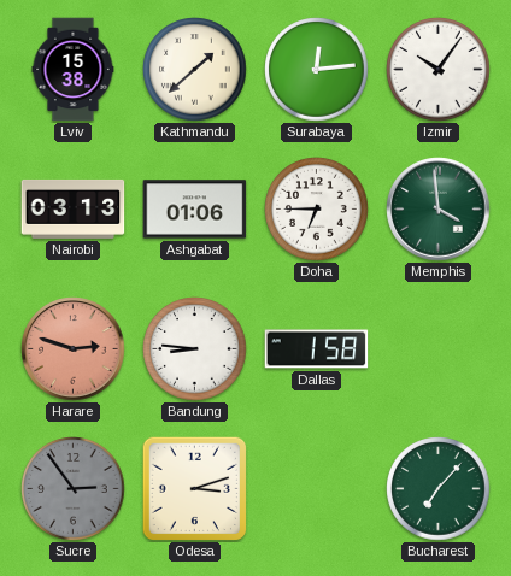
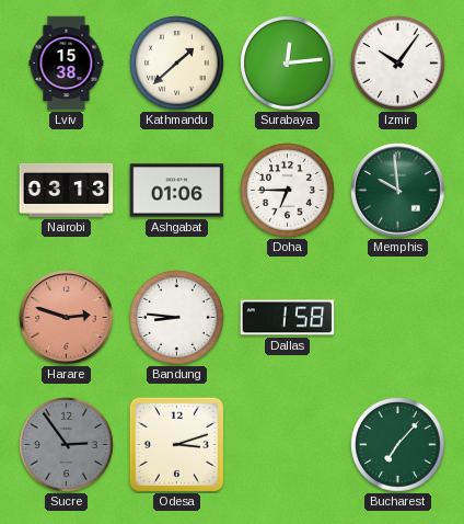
Memphis: 3:59 -> 9:59 (398, 191)
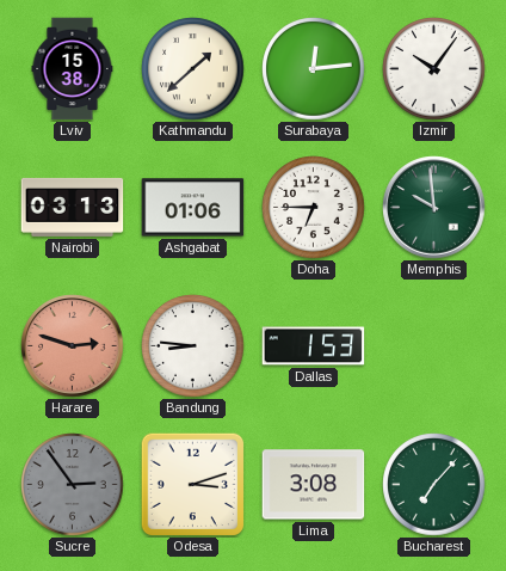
Dallas: 1:58 -> 1:53 (314, 346)
Lima: none -> 3:08 (314, 485)
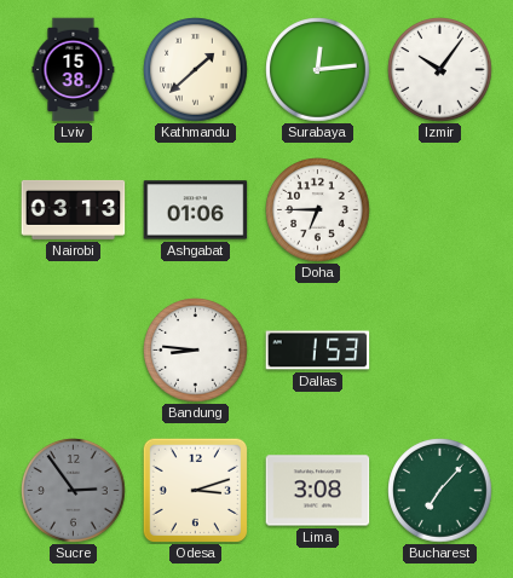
Memphis: 9:59 -> none (434, 208)
Harare: 2:48 -> none (73, 346)
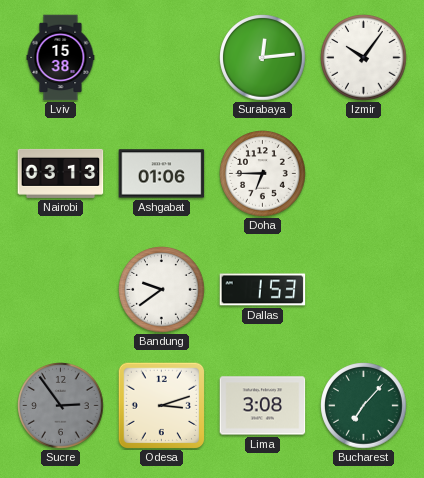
Kathmandu: 1:38 -> none (196, 70)
Bandung: 8:46 -> 9:39 (162, 290)
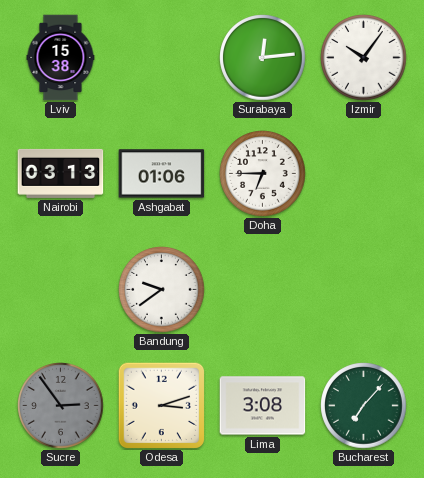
Dallas: 1:53 -> none (263, 290)
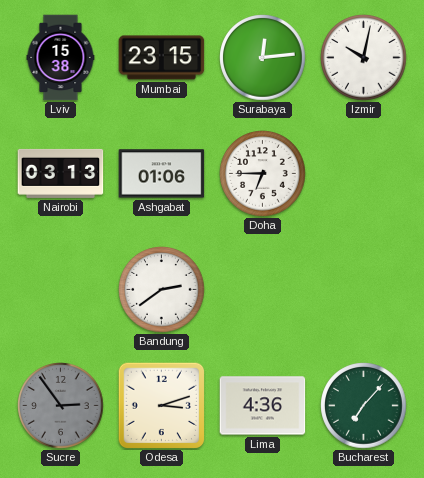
Mumbai: none -> 23:15 (162, 58)
Izmir: 10:06 -> 10:02 (364, 58)
Bandung: 9:39 -> 2:39 (162, 290)
Lima: 3:08 -> 4:36 (263, 406)
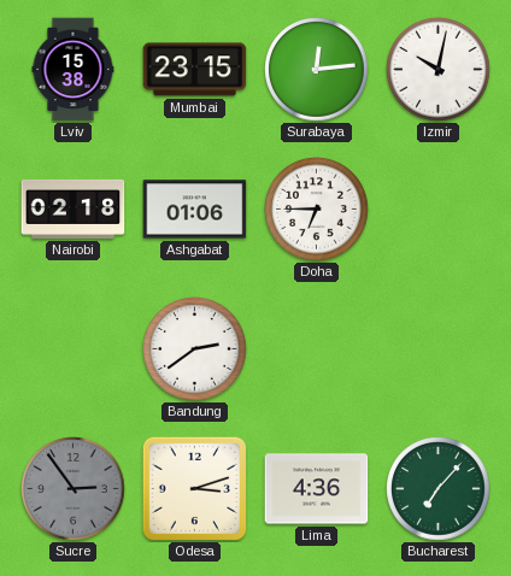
Nairobi: 03:13 -> 02:18 (74, 208)
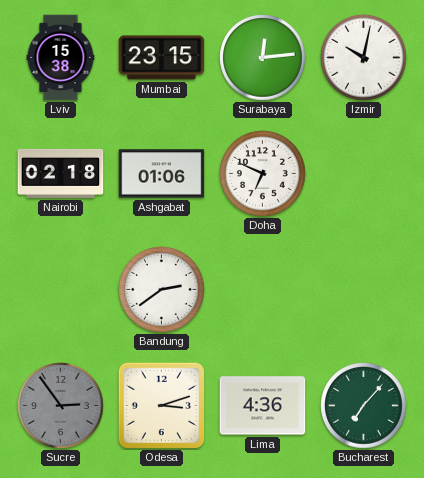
Doha: 6:45 -> 6:49 (263, 174)
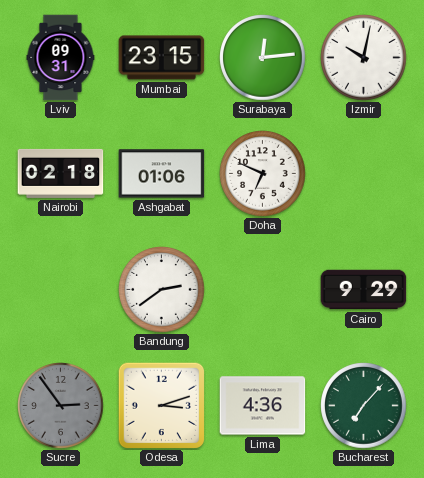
Lviv: 15:38 -> 09:31 (61, 58)
Cairo: none -> 9:29 (364, 290)
